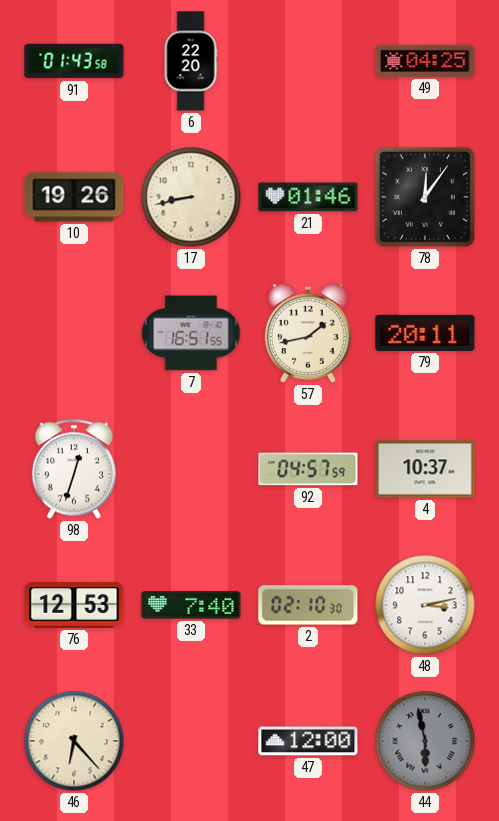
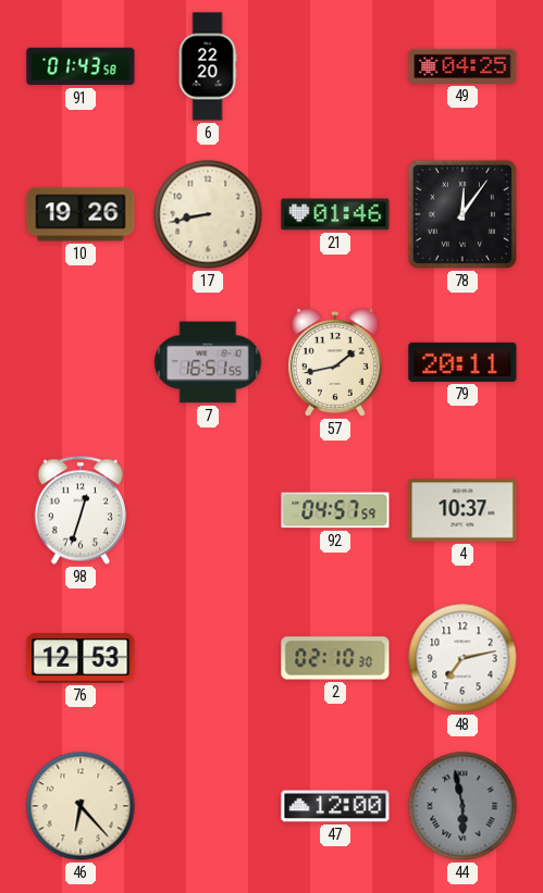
33: 7:40 -> none (191, 605)
48: 3:13 -> 7:13 (462, 658)
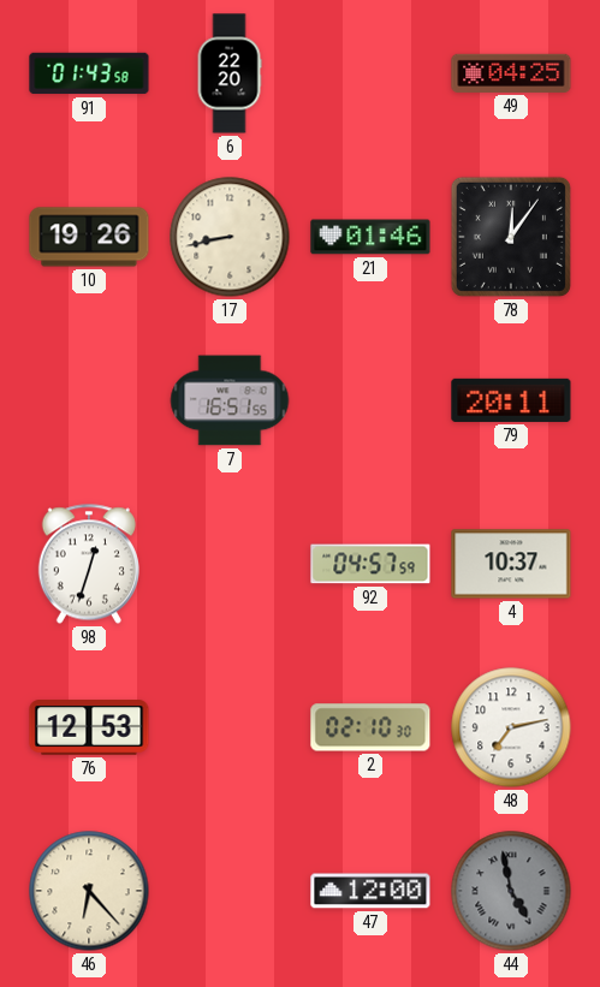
57: 1:43 -> none (335, 363)
44: 5:58 -> 4:58 (511, 891)
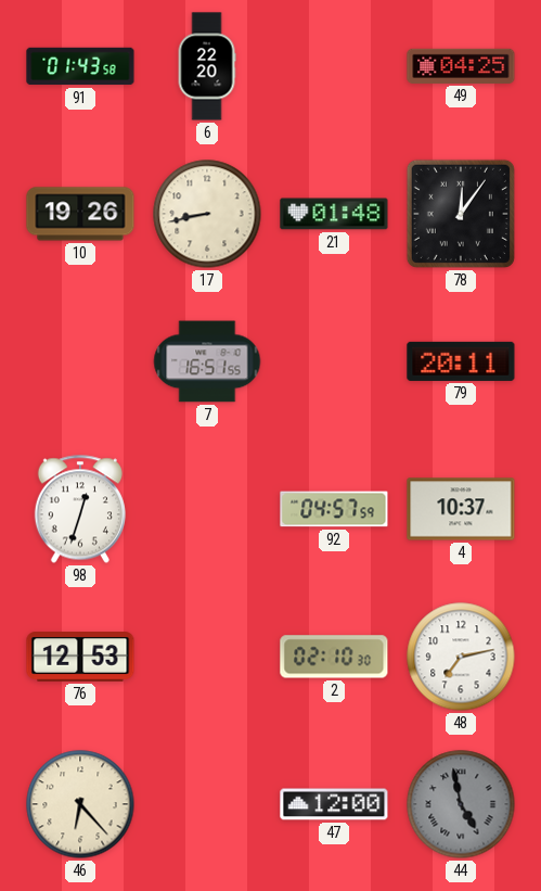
21: 01:46 -> 01:48 (334, 214)
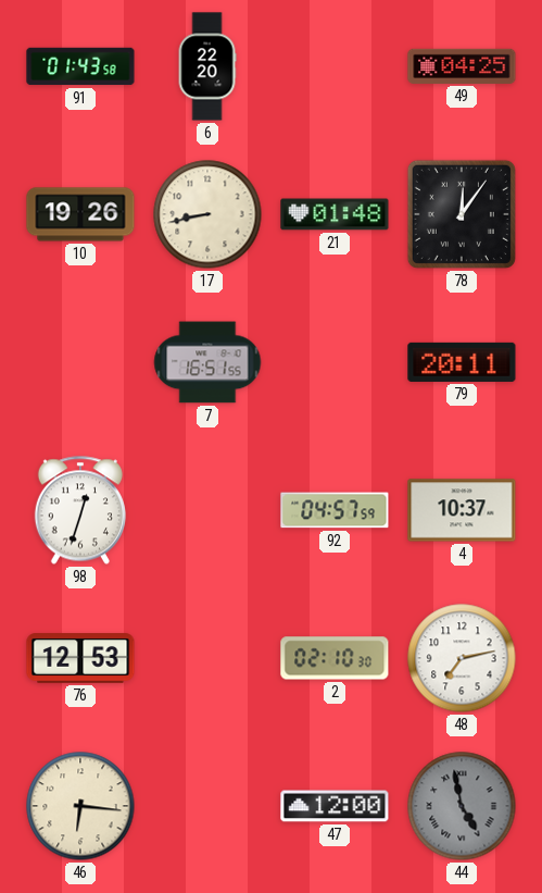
46: 6:23 -> 6:16 (80, 806)
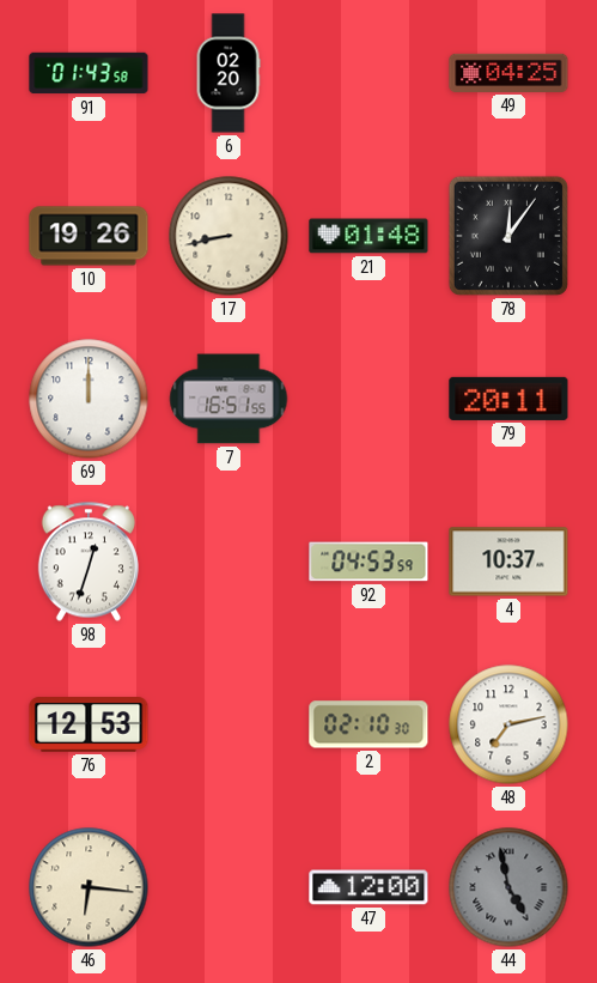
6: 22:20 -> 02:20 (229, 73)
69: none -> 12:00 (89, 399)
92: 04:57 -> 04:53 (368, 562)
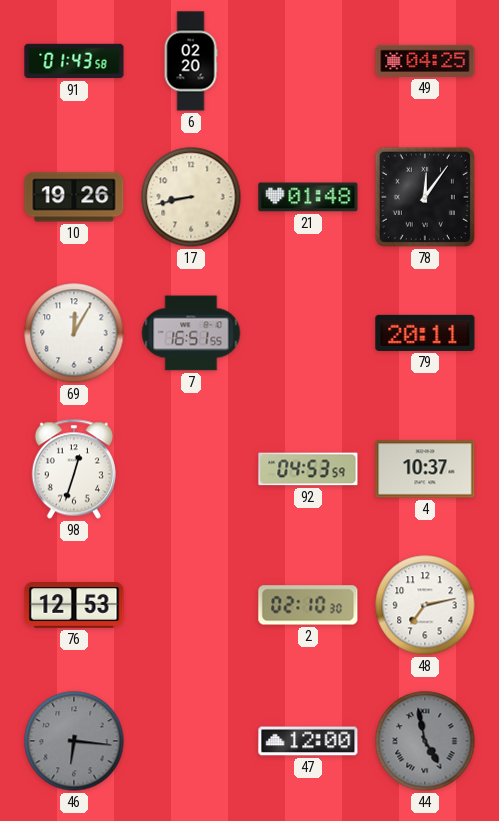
69: 12:00 -> 12:05 (74, 333)
46 dial: cream -> grey (74, 741)
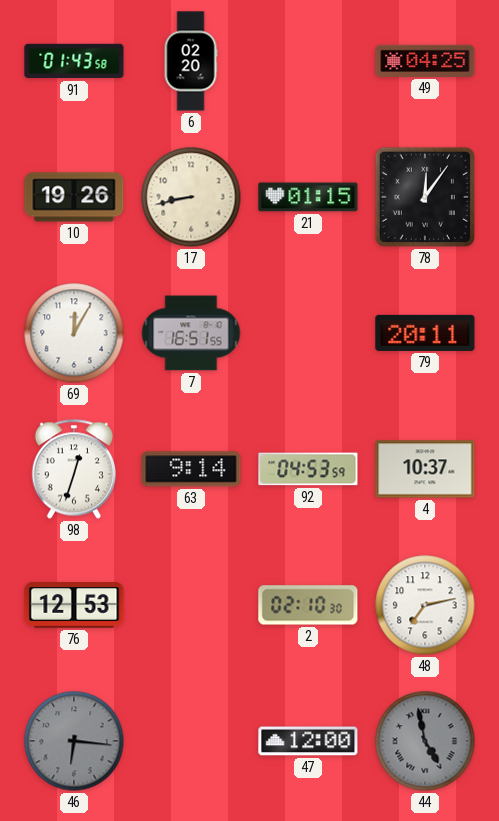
21: 01:48 -> 01:15 (308, 197)
63: none -> 9:14 (191, 469)
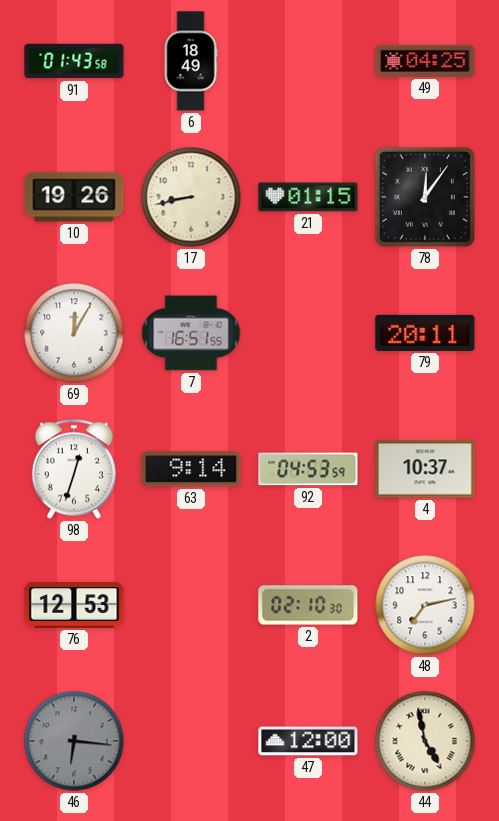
6: 02:20 -> 18:49 (191, 61)
44 dial: grey -> cream (425, 741)
